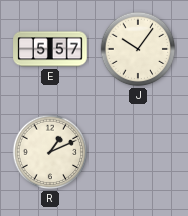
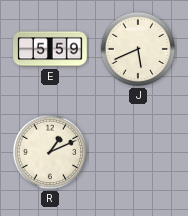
E: 5:57 -> 5:59 (50, 49)
J: 10:06 -> 5:41 (138, 49)
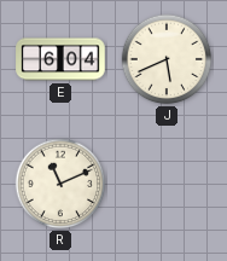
E: 5:59 -> 6:04 (60, 59)
R: 1:11 -> 11:11 (60, 184)
